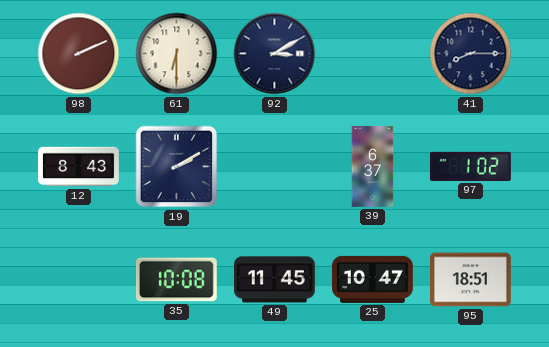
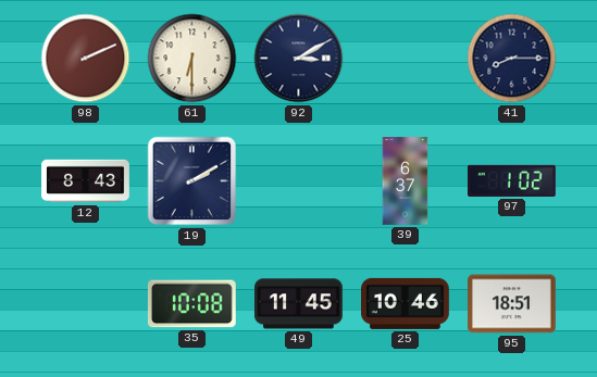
25: 10:47 -> 10:46 (406, 303)
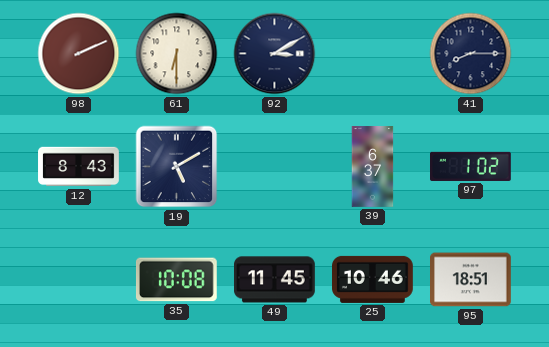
19: 2:10 -> 5:10 (177, 167)
